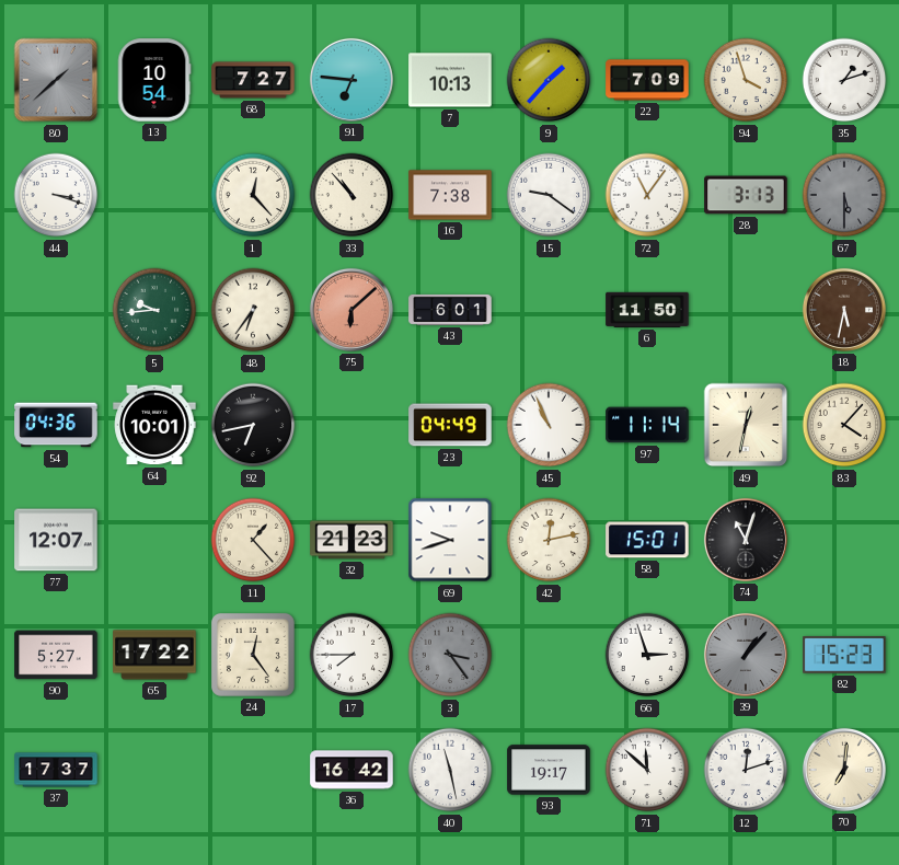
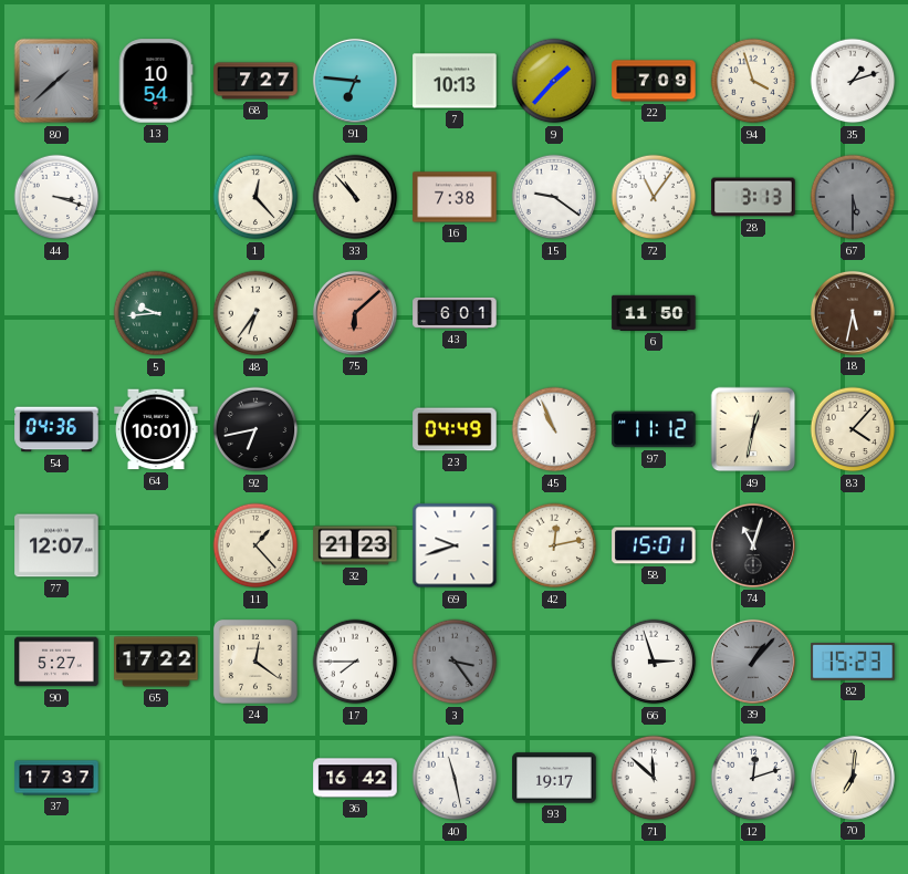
97: 11:14 -> 11:12 (654, 429)
24: 12:24 -> 12:21 (255, 662)
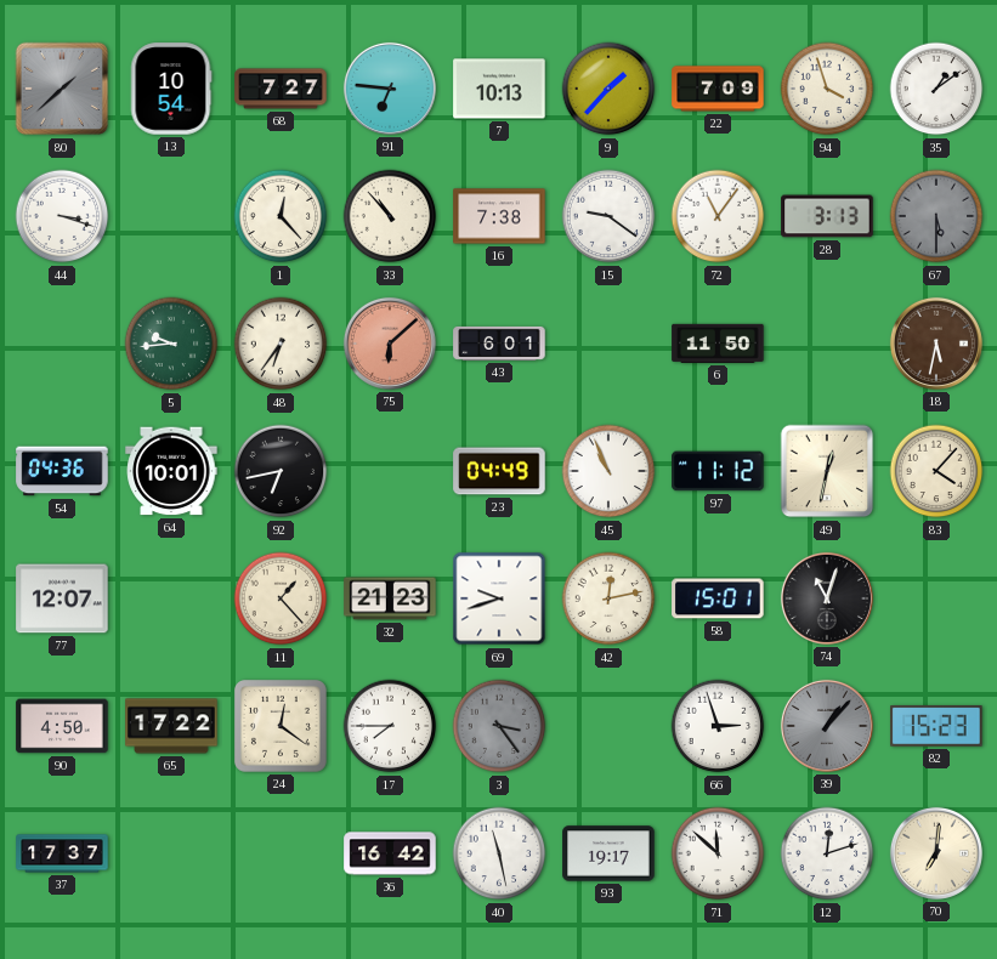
35: 1:12 -> 1:09 (936, 89)
90: 5:27 -> 4:50 (62, 726)
